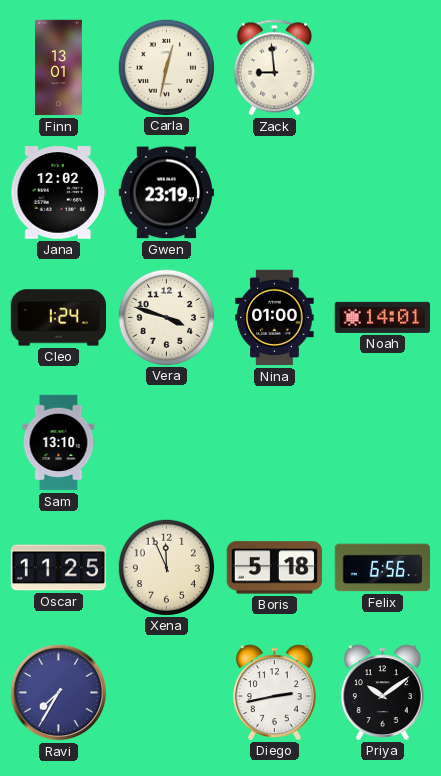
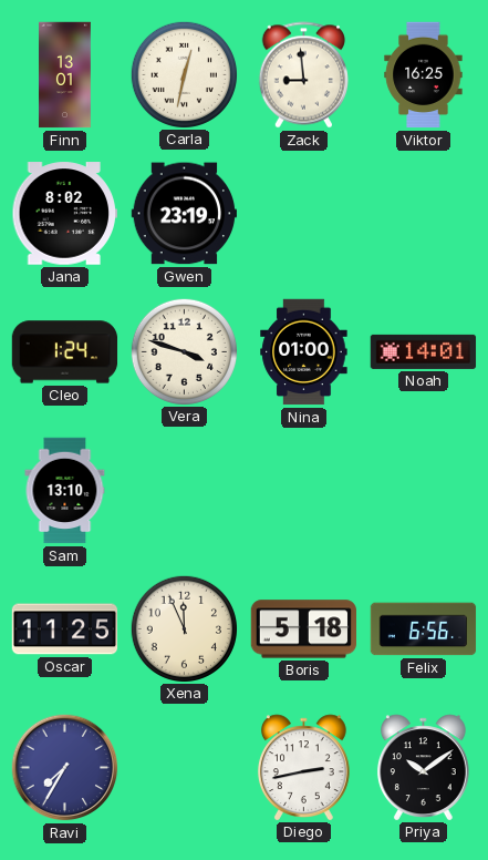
Viktor: none -> 16:25 (424, 75)
Jana: 12:02 -> 8:02 (65, 214)
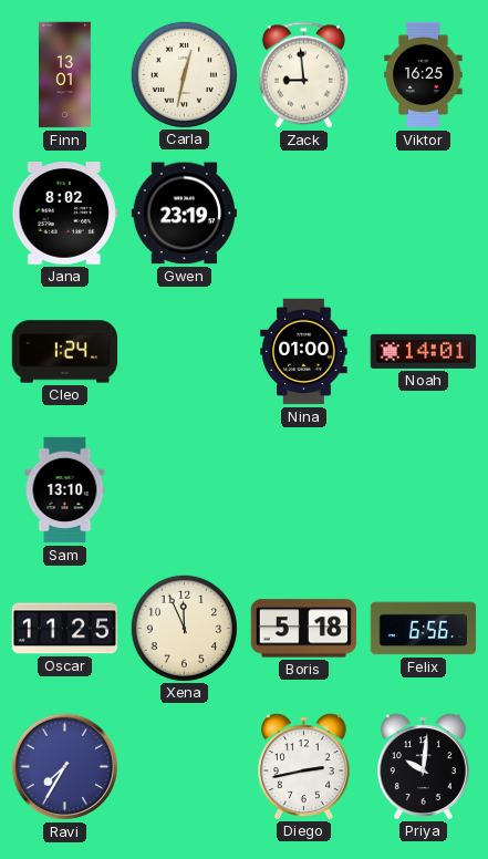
Vera: 3:48 -> none (184, 351)
Priya: 10:09 -> 10:01 (423, 766)
